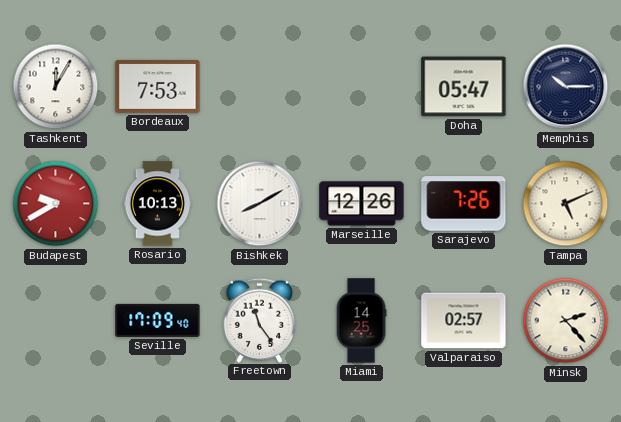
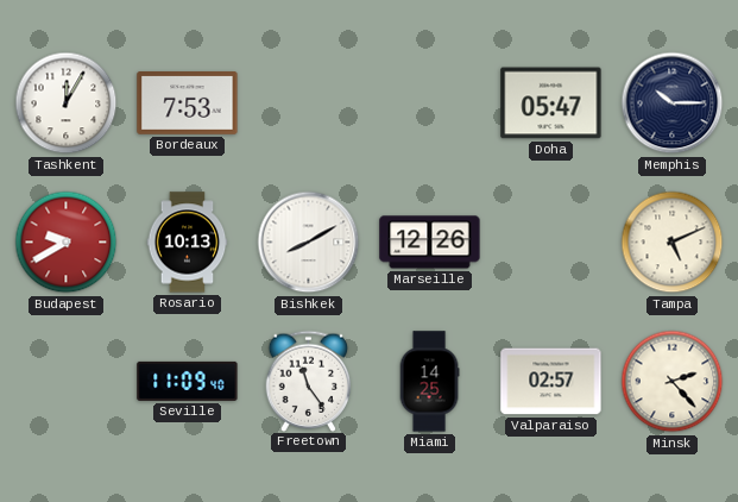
Sarajevo: 7:26 -> none (464, 204)
Seville: 17:09 -> 11:09 (188, 381)
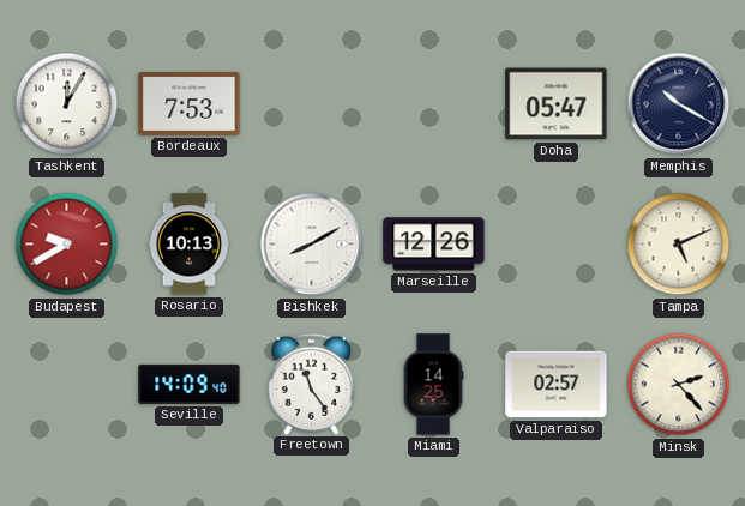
Memphis: 10:15 -> 10:20 (679, 104)
Seville: 11:09 -> 14:09 (190, 384)
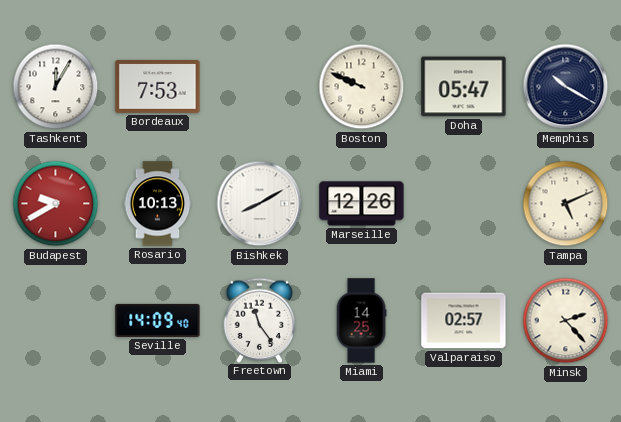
Boston: none -> 9:49 (362, 87)
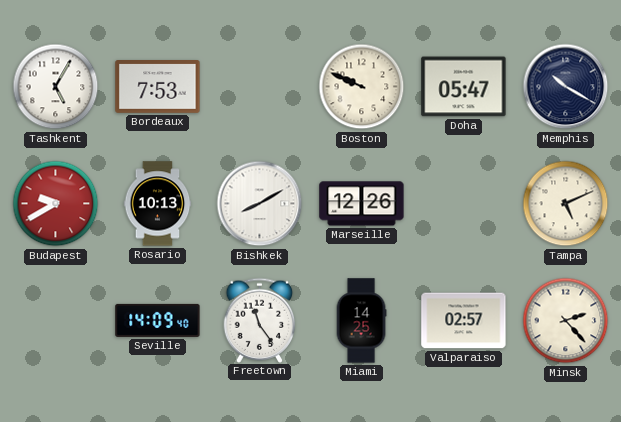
Tashkent: 12:05 -> 5:05 (56, 87)
